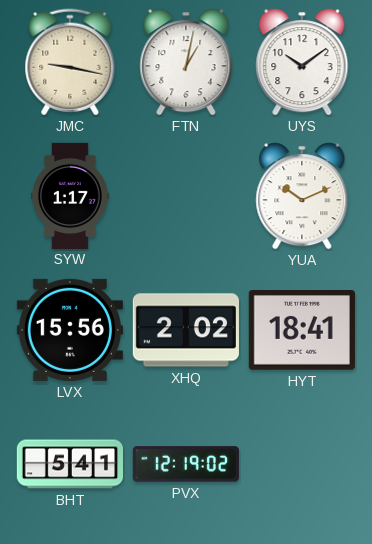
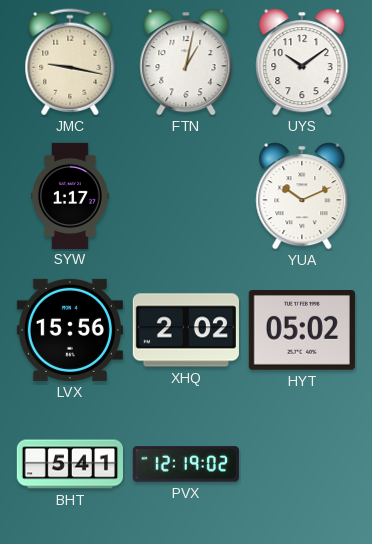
HYT: 18:41 -> 05:02 (302, 331)
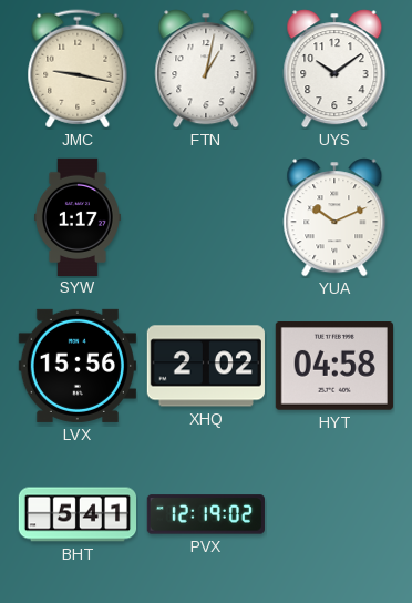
HYT: 05:02 -> 04:58 (334, 367)
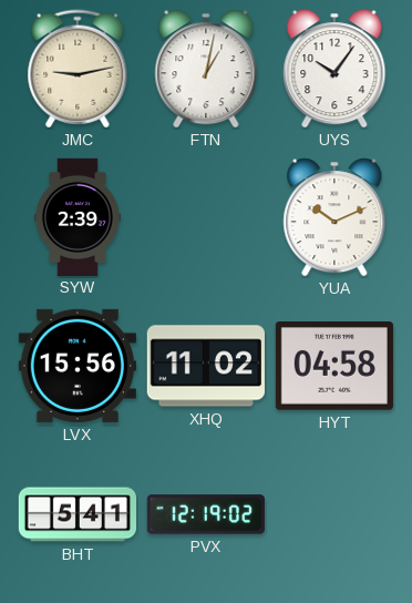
JMC: 9:17 -> 9:13 (78, 69)
UYS: 10:09 -> 10:06 (334, 69)
SYW: 1:17 -> 2:39 (78, 216)
XHQ: 2:02 -> 11:02 (206, 366)
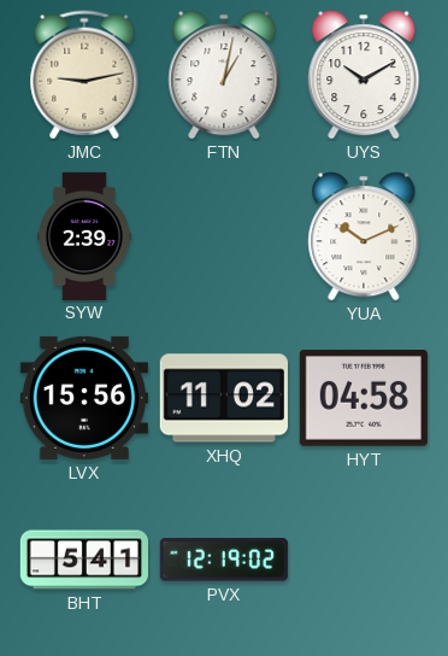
UYS: 10:06 -> 10:10 (364, 75)
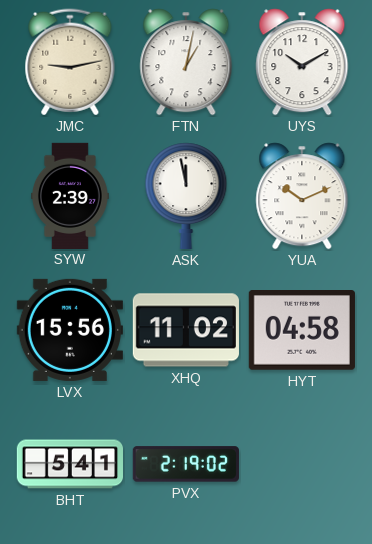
ASK: none -> 11:58 (186, 196)
PVX: 12:19 -> 2:19 (186, 464)
